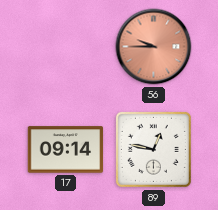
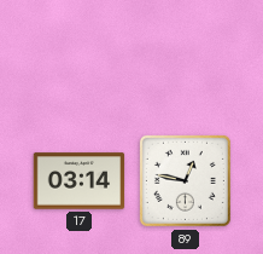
56: 9:45 -> none (154, 47)
17: 09:14 -> 03:14 (80, 181)
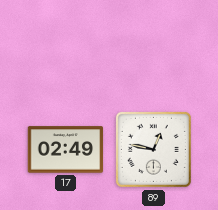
17: 03:14 -> 02:49 (66, 150)
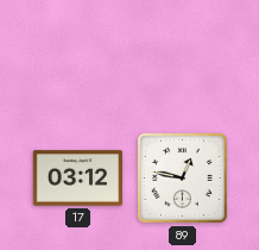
17: 02:49 -> 03:12 (78, 179)
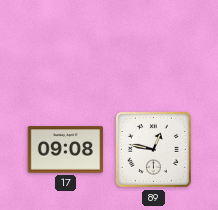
17: 03:12 -> 09:08 (66, 150)
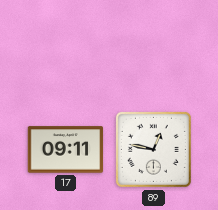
17: 09:08 -> 09:11 (66, 150)
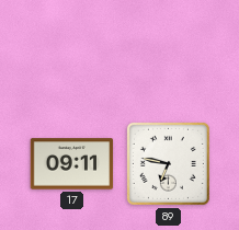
89: 12:47 -> 6:47 (168, 163)
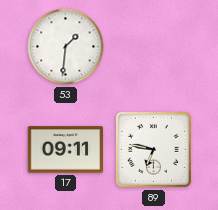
53: none -> 1:31 (66, 47)
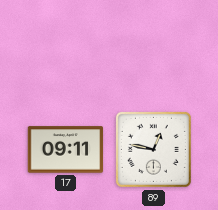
53: 1:31 -> none (66, 47)
89: 6:47 -> 12:47 (153, 149)
